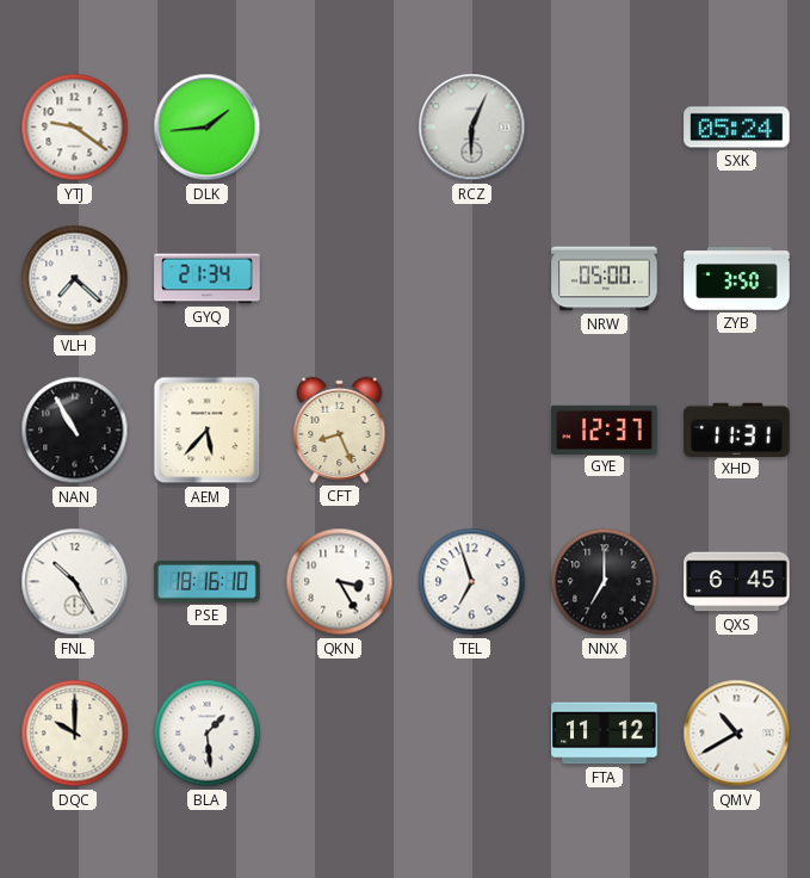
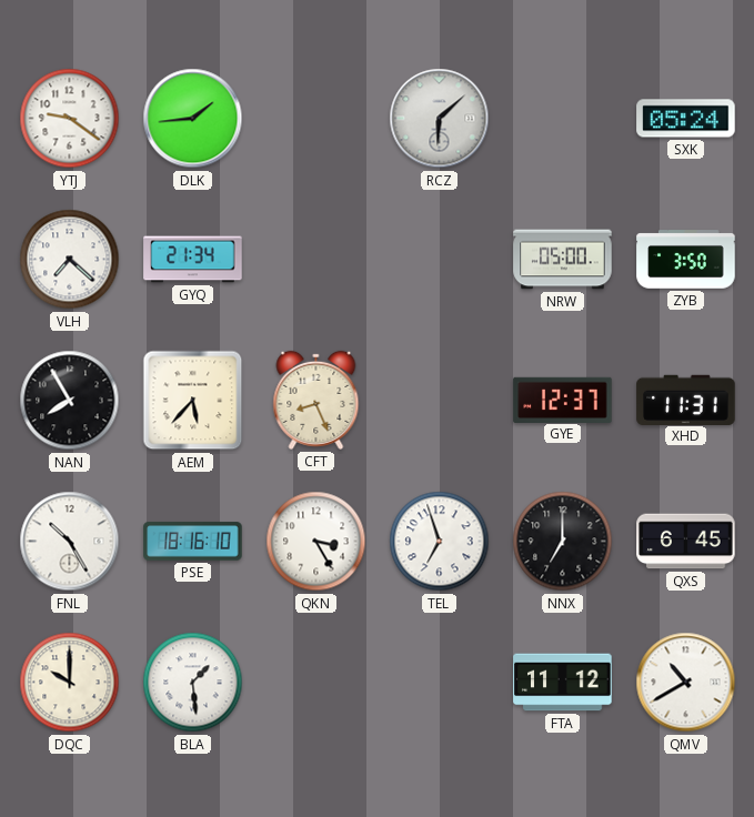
RCZ: 6:04 -> 6:08 (440, 119)
NAN: 10:55 -> 7:55 (70, 401)
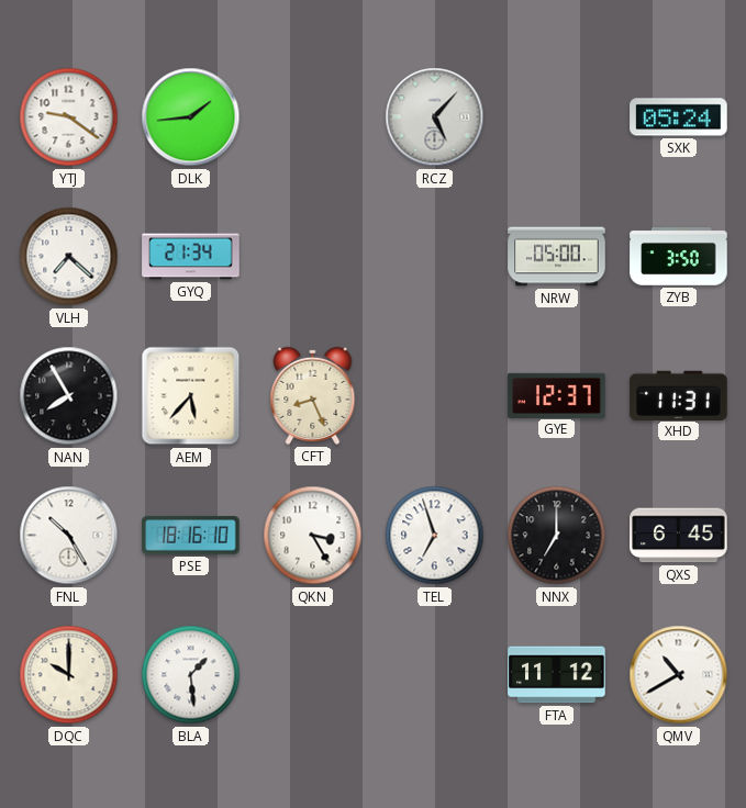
RCZ: 6:08 -> 5:07 (435, 117)
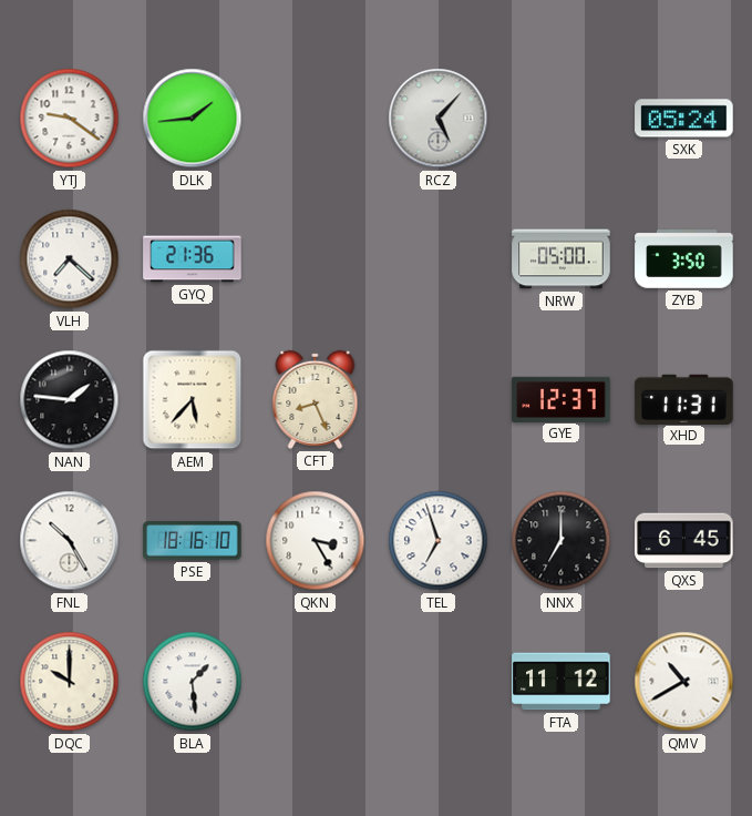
GYQ: 21:34 -> 21:36 (193, 259)
NAN: 7:55 -> 1:46 (70, 400)
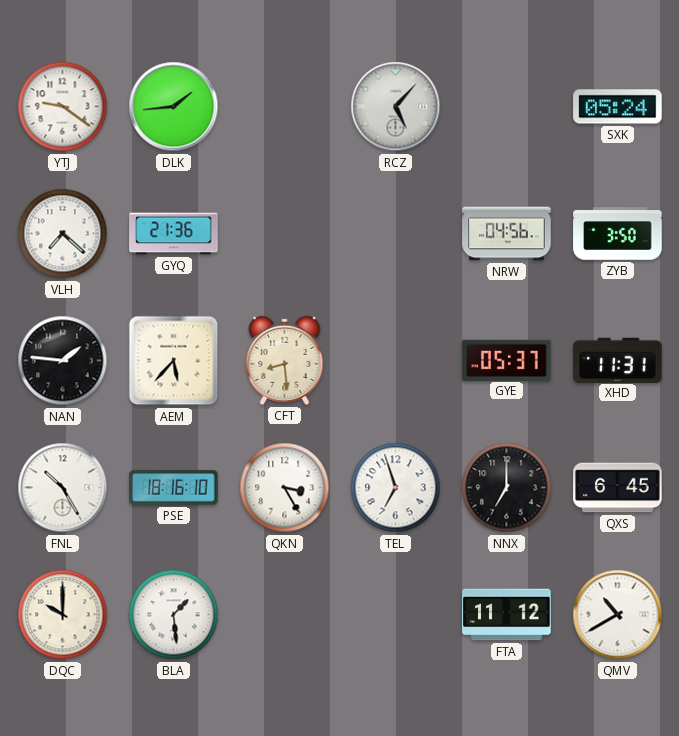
NRW: 05:00 -> 04:56 (507, 234)
CFT: 8:26 -> 8:29 (285, 360)
GYE: 12:37 -> 05:37 (507, 360)
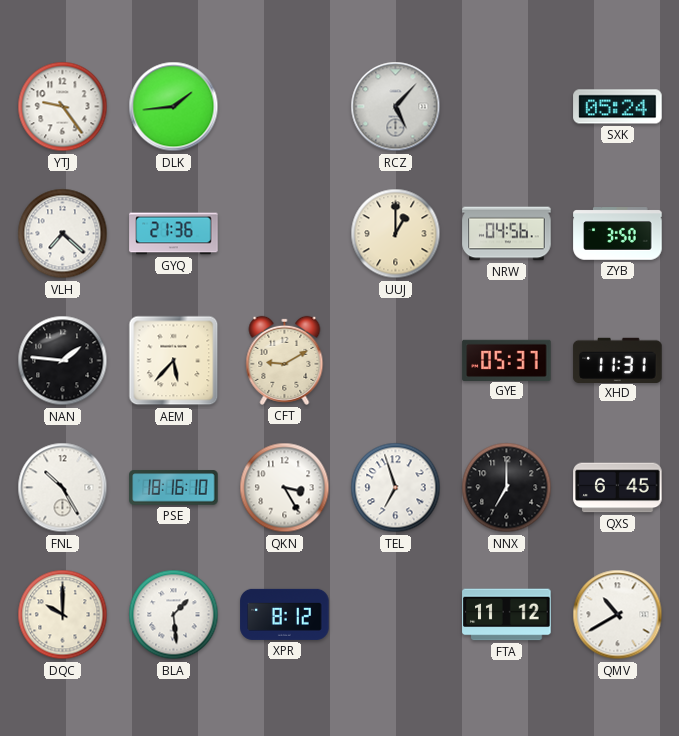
YTJ: 9:21 -> 9:24 (63, 107)
UUJ: none -> 1:00 (396, 234)
CFT: 8:29 -> 9:10 (285, 360)
XPR: none -> 8:12 (285, 614)
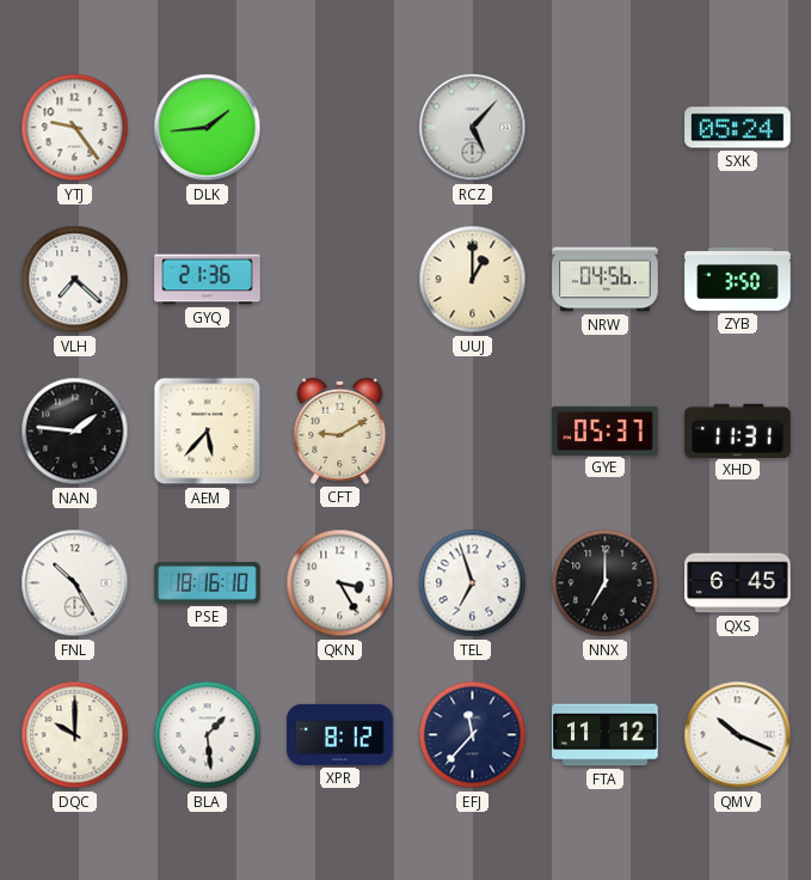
EFJ: none -> 11:37 (473, 735)
QMV: 10:40 -> 10:19 (738, 735)
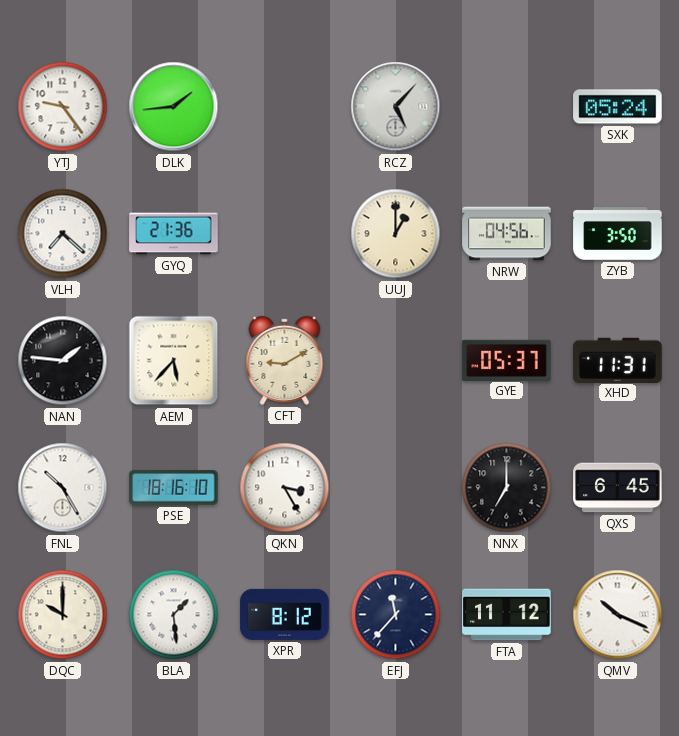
TEL: 6:57 -> none (473, 583)
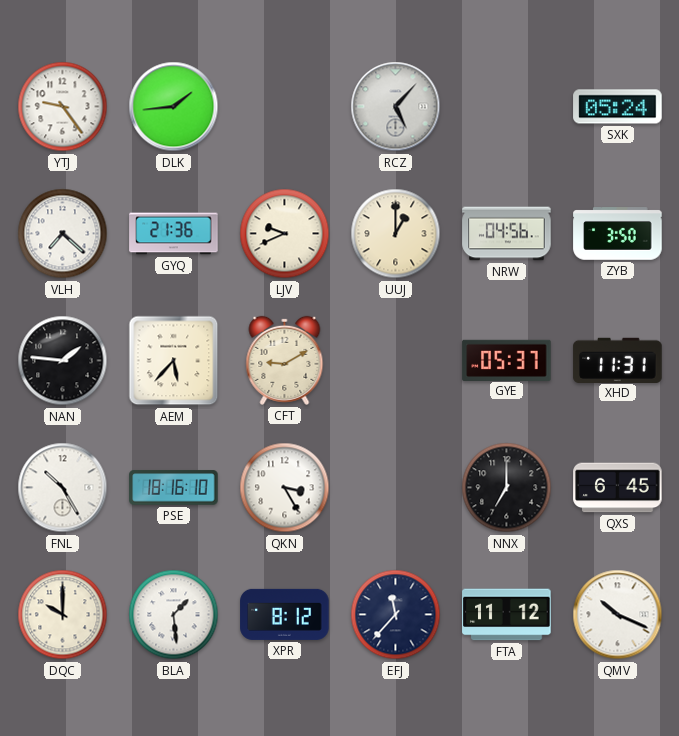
LJV: none -> 9:41 (285, 234)
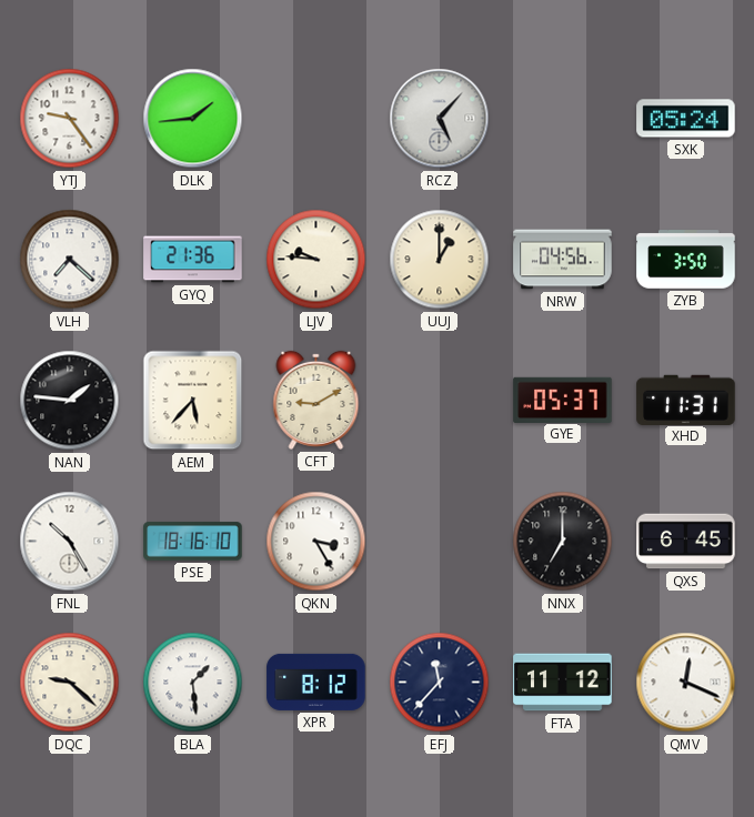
LJV: 9:41 -> 9:46 (316, 260)
DQC: 10:00 -> 9:22 (70, 683)
QMV: 10:19 -> 12:19 (686, 683)
